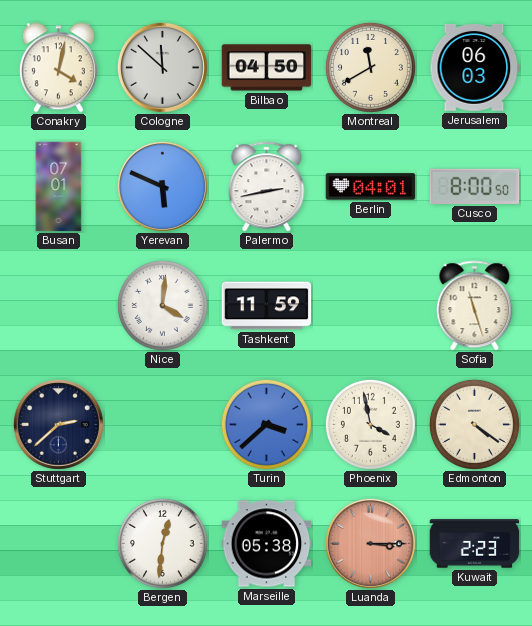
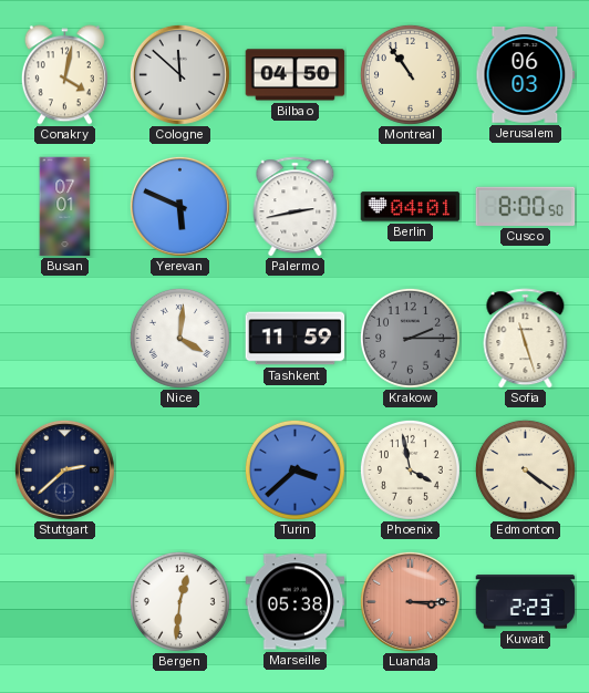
Montreal: 11:40 -> 10:54 (410, 74)
Krakow: none -> 2:15 (410, 338)
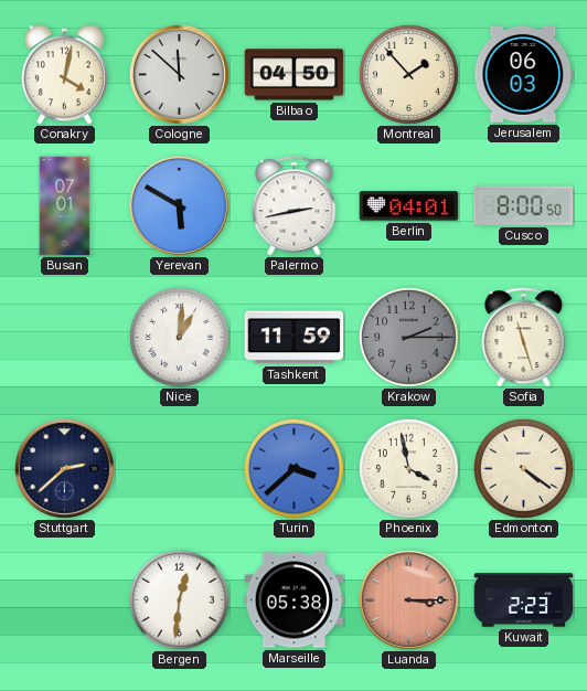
Montreal: 10:54 -> 1:53 (408, 74)
Yerevan: 5:49 -> 5:50 (179, 205)
Nice: 4:01 -> 1:01 (179, 337)
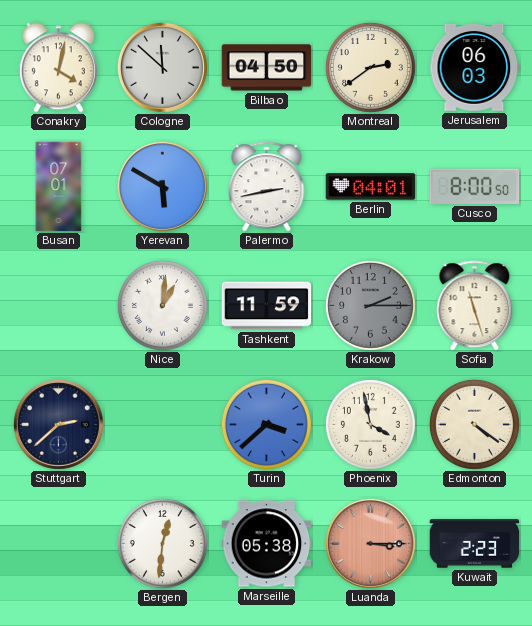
Montreal: 1:53 -> 2:39 (370, 67)
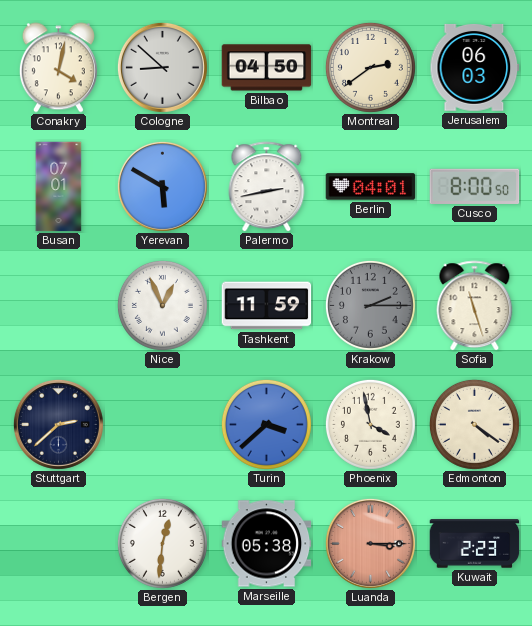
Cologne: 11:52 -> 8:52 (162, 67)
Nice: 1:01 -> 12:56 (162, 305)
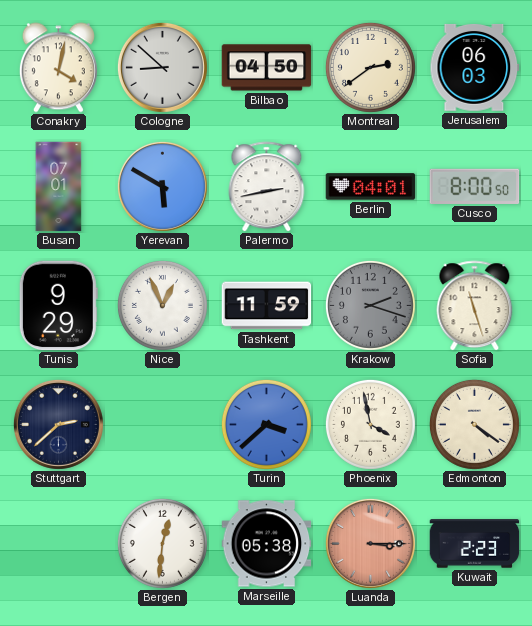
Tunis: none -> 9:29 (58, 306)
Krakow: 2:15 -> 2:18 (370, 305)
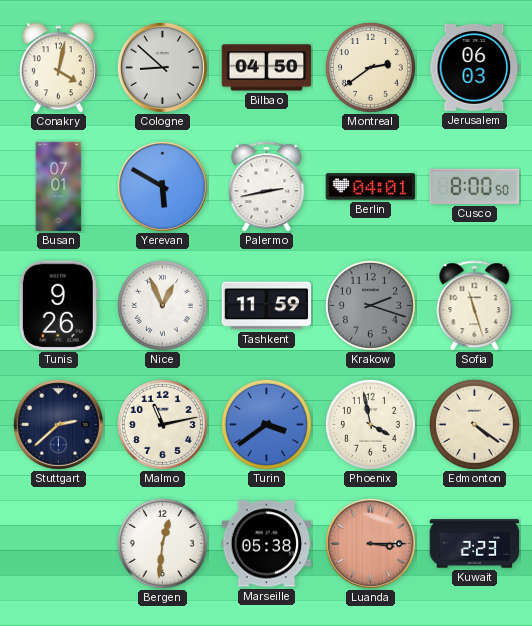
Tunis: 9:29 -> 9:26 (58, 306)
Malmo: none -> 11:13 (162, 424)
Turin: 3:38 -> 3:39 (266, 424)
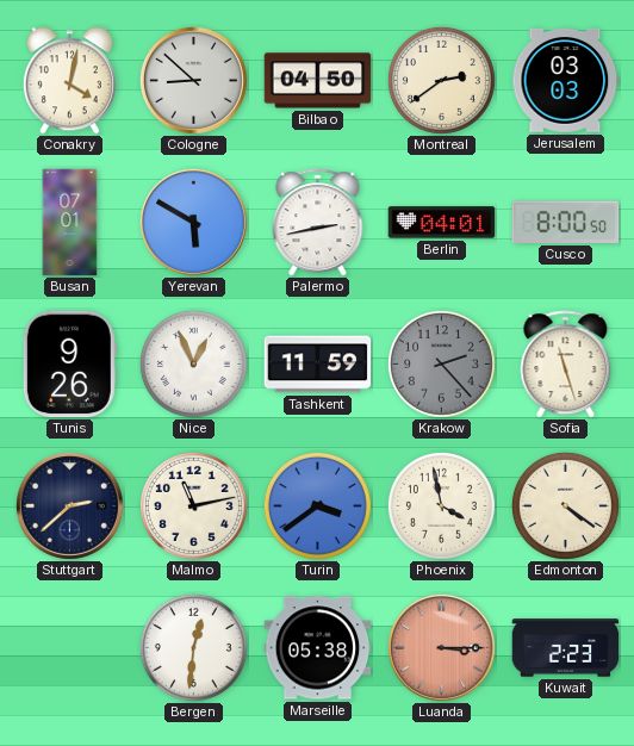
Jerusalem: 06:03 -> 03:03 (566, 81)
Krakow: 2:18 -> 2:23 (441, 363)
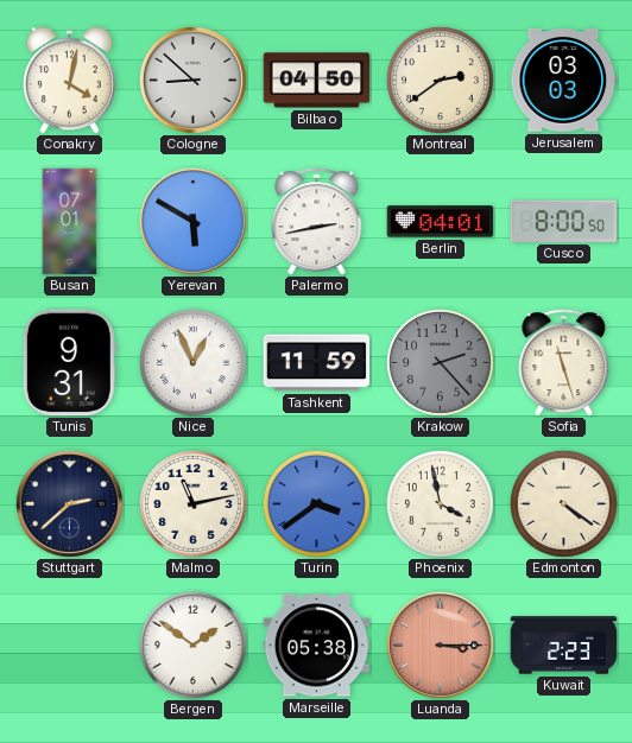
Tunis: 9:26 -> 9:31 (69, 363)
Bergen: 12:31 -> 1:51 (192, 644)
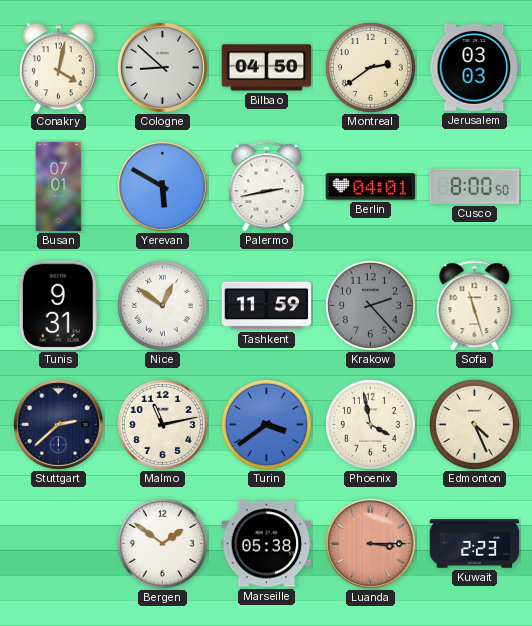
Nice: 12:56 -> 12:51 (162, 305)
Edmonton: 4:21 -> 4:26 (474, 424)
